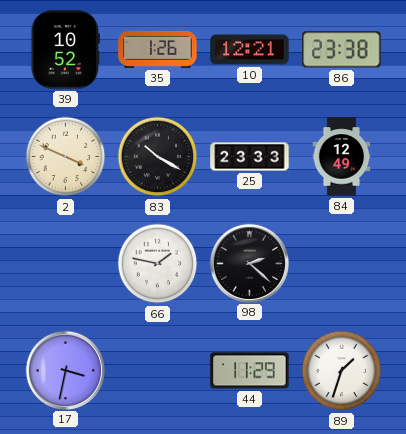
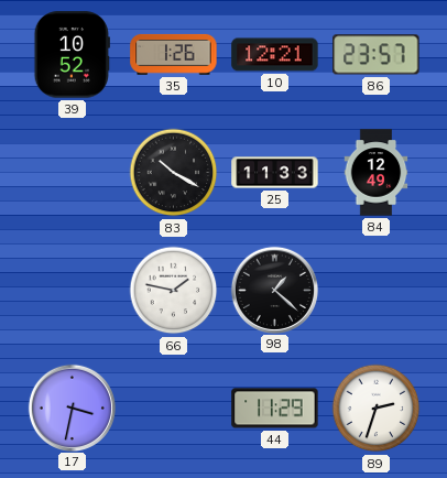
86: 23:38 -> 23:57 (377, 55)
2: 3:49 -> none (66, 157)
25: 23:33 -> 11:33 (275, 173)
98: 2:22 -> 1:22 (274, 290)
89: 1:33 -> 2:33 (377, 409)
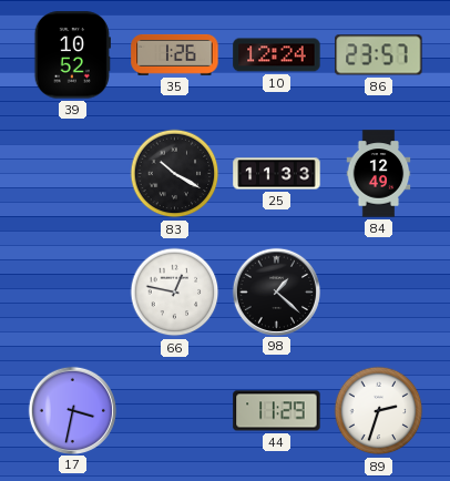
10: 12:21 -> 12:24 (277, 55)
66: 1:47 -> 12:47 (175, 293)
